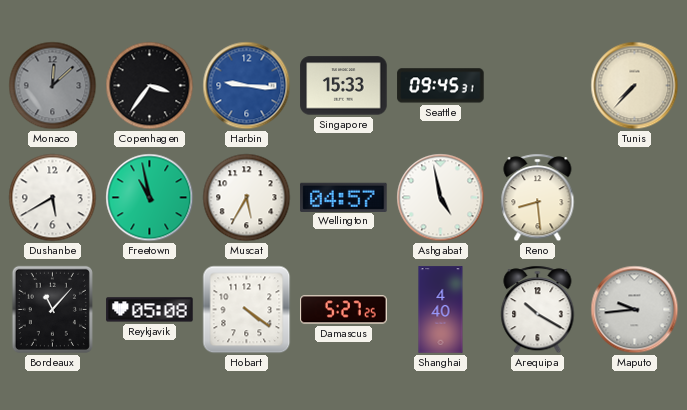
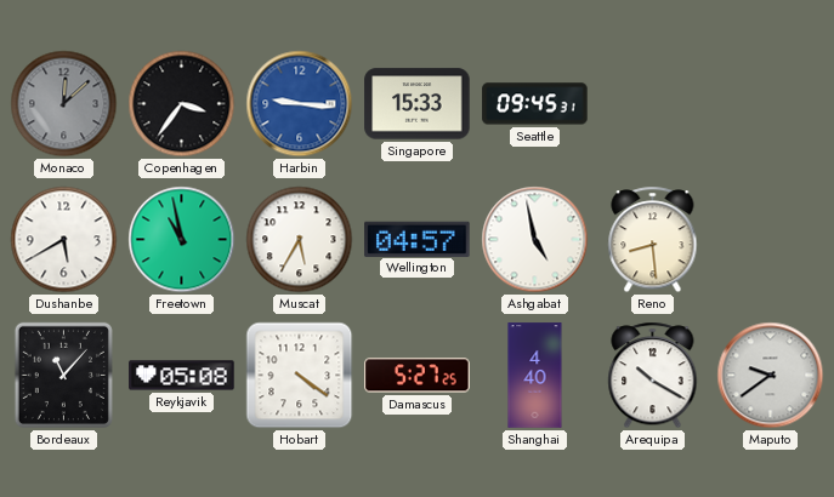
Tunis: 7:37 -> none (635, 86)
Maputo: 9:44 -> 9:39 (771, 376)
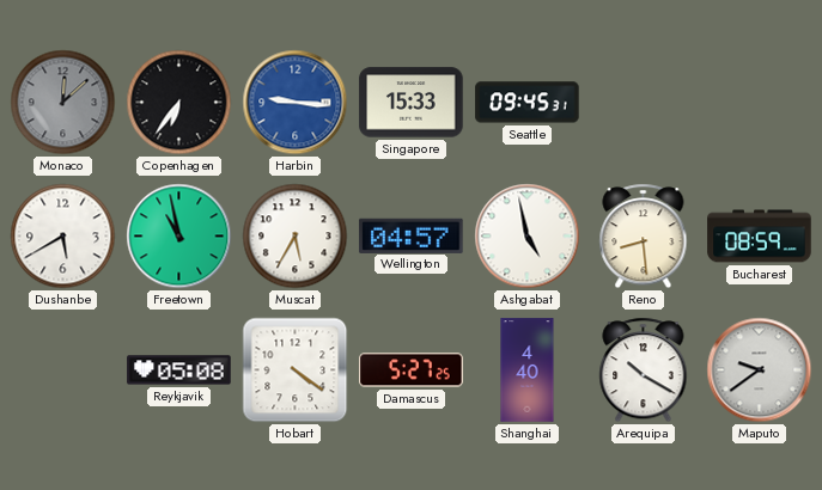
Copenhagen: 3:36 -> 6:36 (179, 103)
Bucharest: none -> 08:59 (760, 237)
Bordeaux: 11:07 -> none (63, 375)
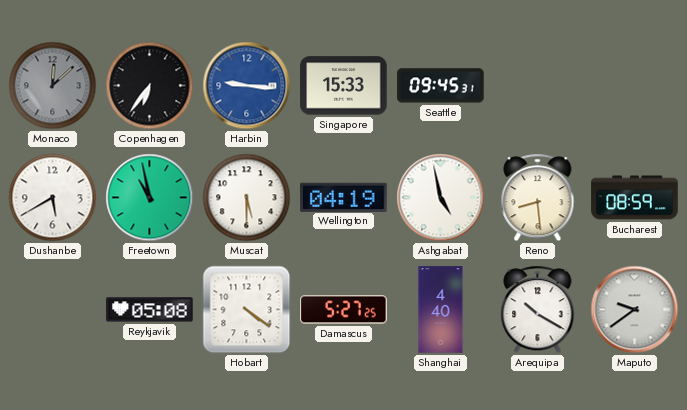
Muscat: 5:35 -> 5:30 (247, 198)
Wellington: 04:57 -> 04:19 (344, 197)
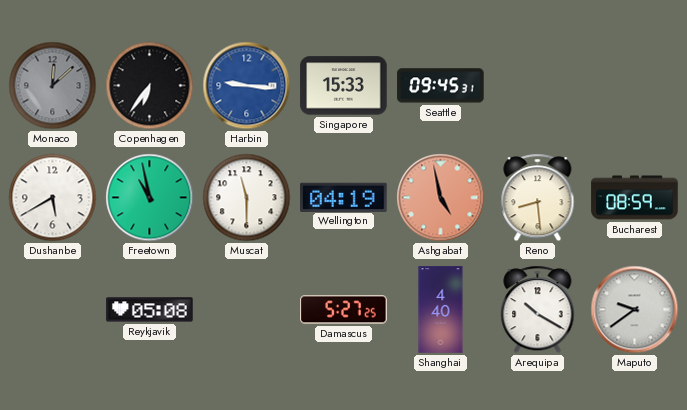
Muscat: 5:30 -> 11:30 (247, 198)
Ashgabat dial: white -> salmon (441, 198)
Hobart: 4:21 -> none (247, 310)
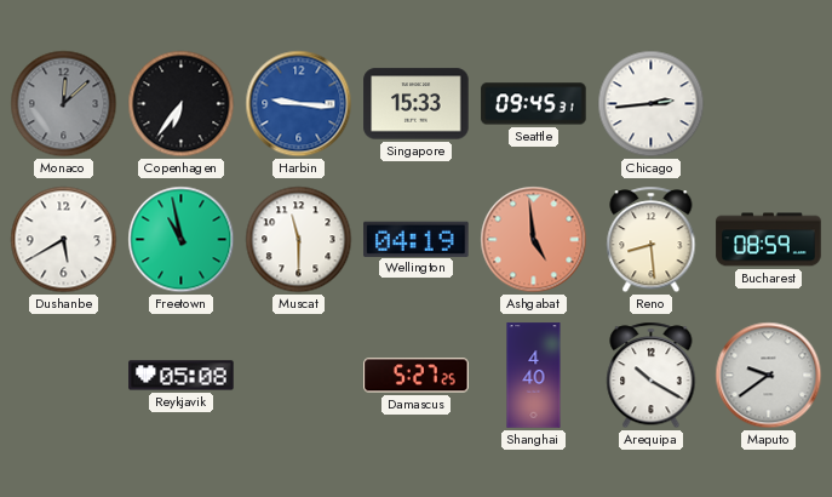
Chicago: none -> 2:44 (652, 104)
Ashgabat: 4:58 -> 4:59 (534, 240)
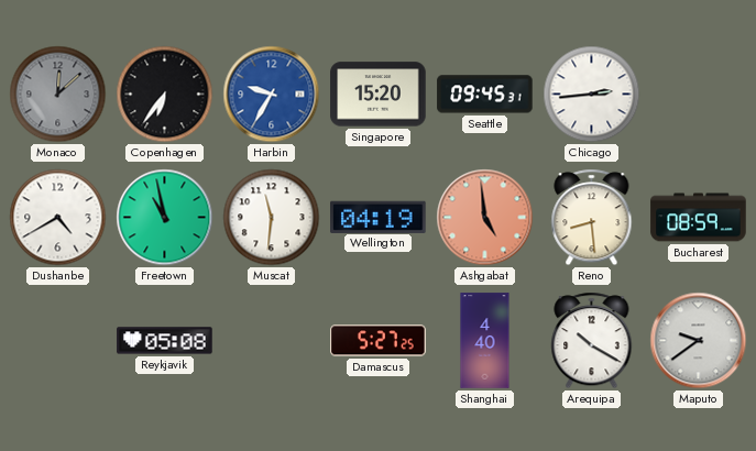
Harbin: 9:16 -> 9:35 (272, 95)
Singapore: 15:33 -> 15:20 (379, 95)
Dushanbe: 5:40 -> 4:40 (58, 218)
Muscat: 11:30 -> 11:31 (272, 218)
